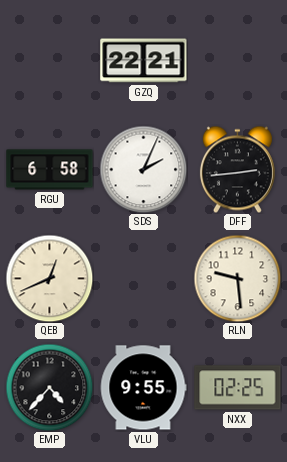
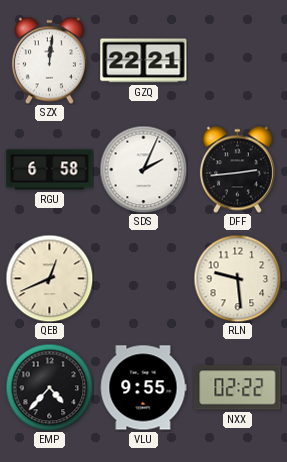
SZX: none -> 12:01 (49, 60)
NXX: 02:25 -> 02:22 (238, 388)
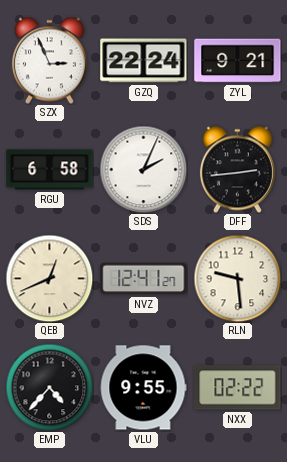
SZX: 12:01 -> 2:56 (49, 60)
GZQ: 22:21 -> 22:24 (144, 61)
ZYL: none -> 9:21 (238, 61)
NVZ: none -> 12:41 (144, 279)
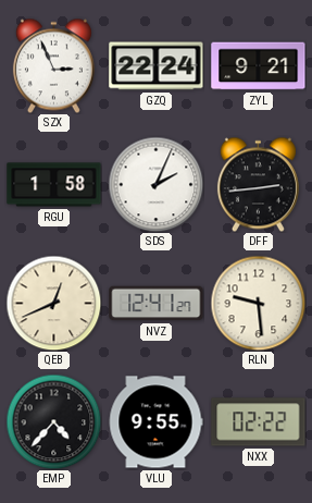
RGU: 6:58 -> 1:58 (54, 185)
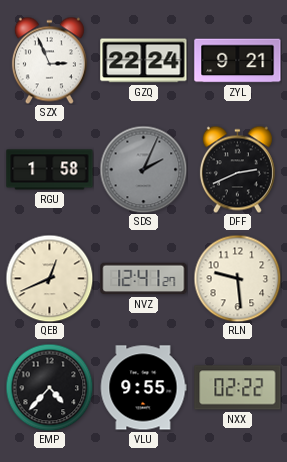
SDS dial: white -> grey (143, 169)
DFF: 2:44 -> 2:41 (237, 169)
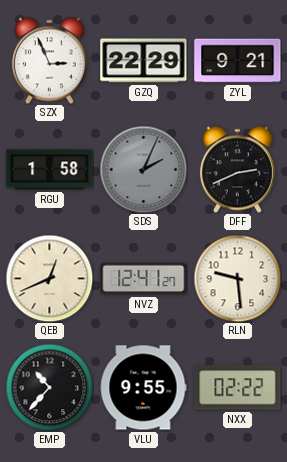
GZQ: 22:24 -> 22:29 (144, 61)
EMP: 4:37 -> 10:37 (49, 387)
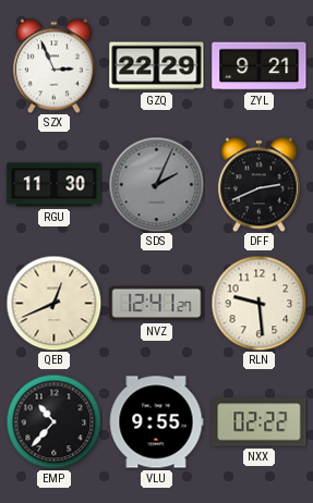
RGU: 1:58 -> 11:30 (55, 185)
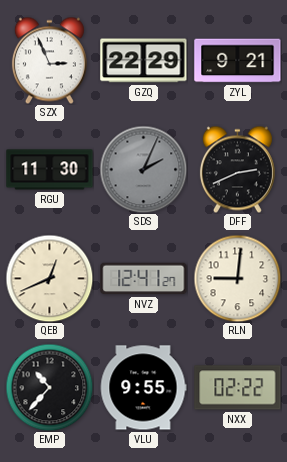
RLN: 9:29 -> 9:01 (237, 278)
